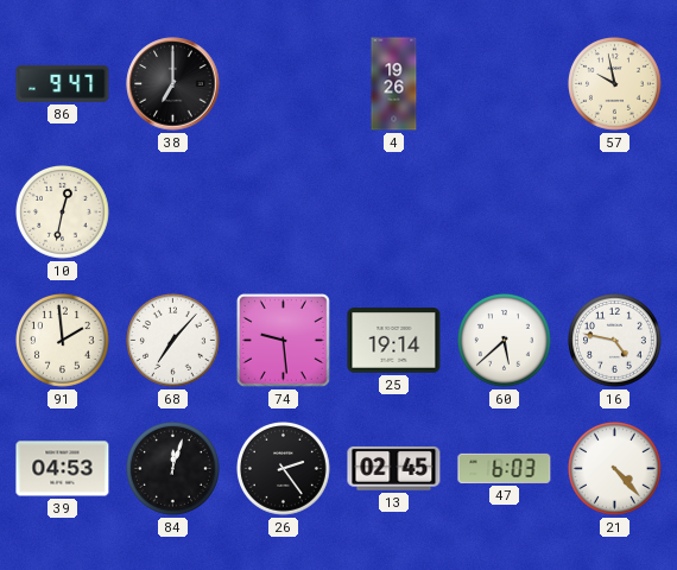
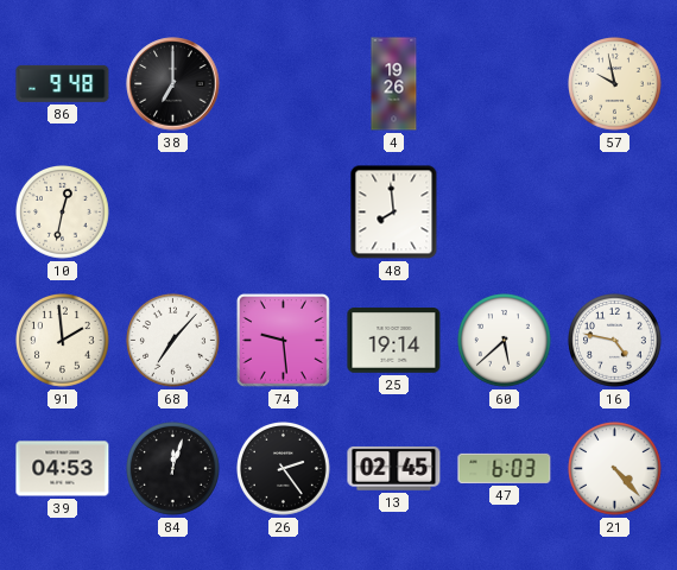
86: 9:47 -> 9:48 (63, 83)
48: none -> 7:59 (394, 213)
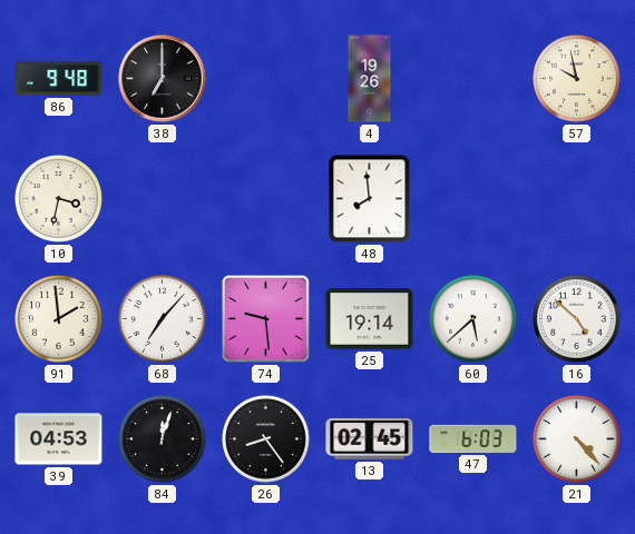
10: 12:32 -> 3:32 (59, 199)
16: 4:47 -> 4:52 (577, 319)
26: 2:24 -> 8:24 (266, 439)
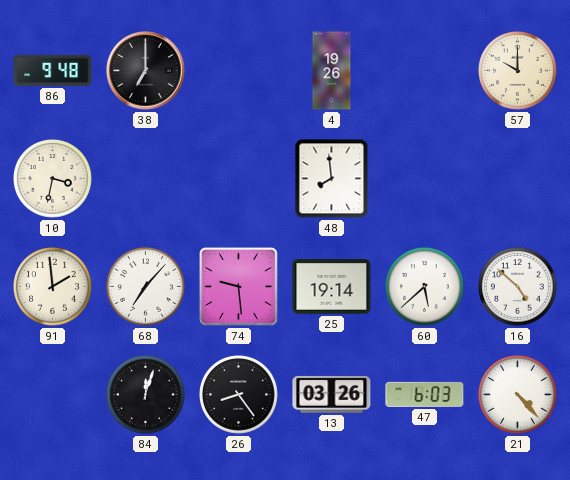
57: 9:58 -> 10:00 (518, 71)
39: 04:53 -> none (59, 439)
13: 02:45 -> 03:26 (332, 394)
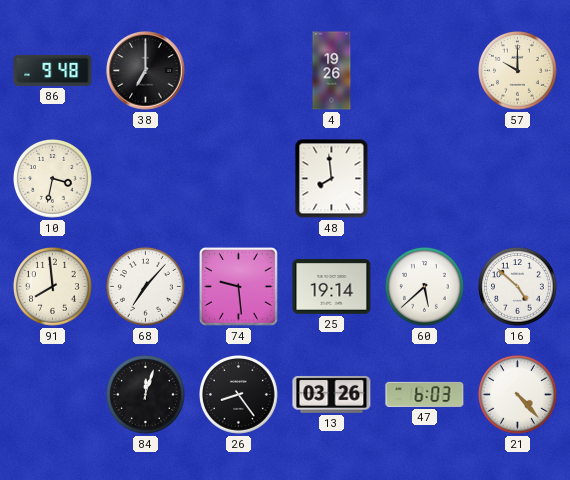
91: 1:59 -> 7:59 (53, 287)
